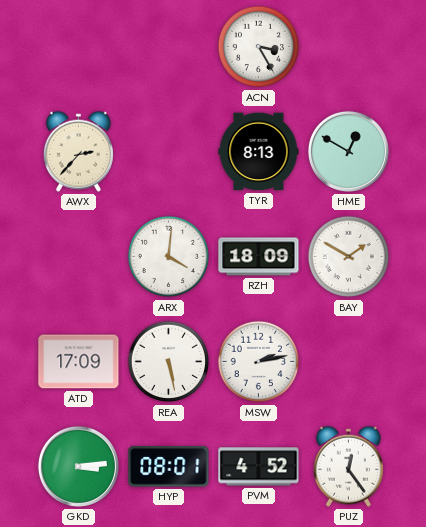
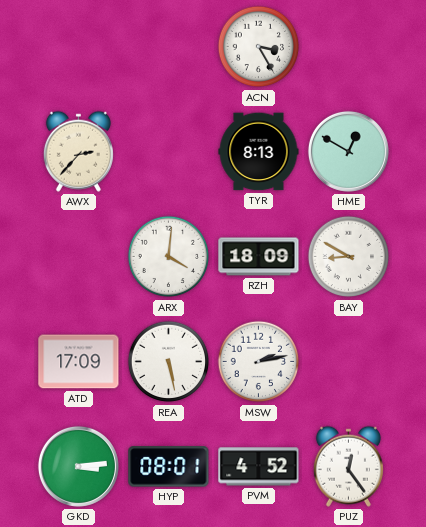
BAY: 1:50 -> 8:50 (349, 257)
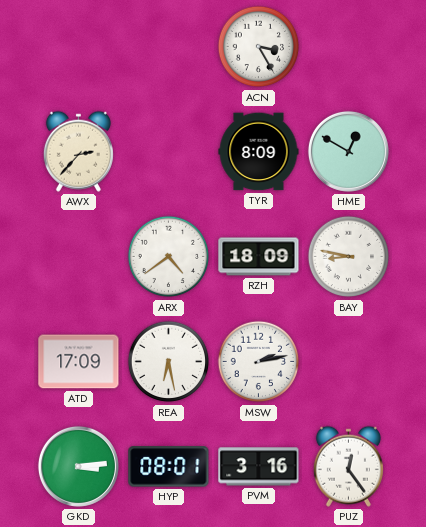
TYR: 8:13 -> 8:09 (259, 152)
ARX: 4:01 -> 4:39 (169, 257)
BAY: 8:50 -> 8:47 (349, 257)
REA: 5:28 -> 6:28 (169, 362)
PVM: 4:52 -> 3:16 (259, 467)
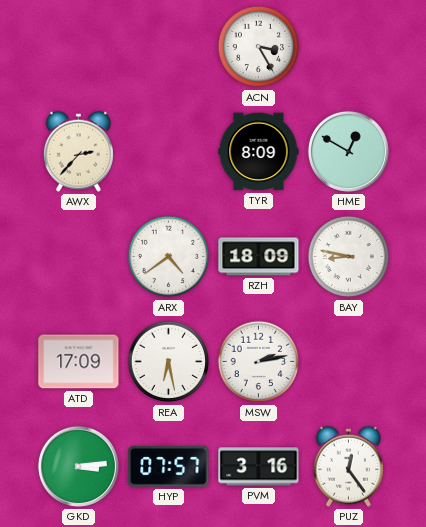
HYP: 08:01 -> 07:57 (169, 467)
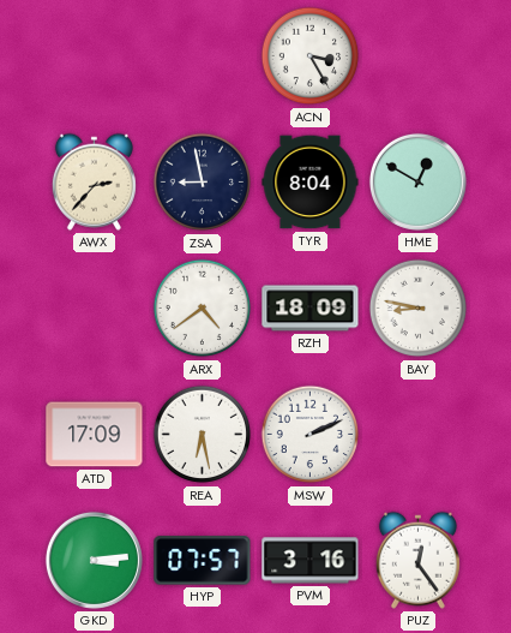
ZSA: none -> 8:58 (203, 183)
TYR: 8:09 -> 8:04 (311, 183)
MSW: 2:13 -> 2:11 (311, 435)
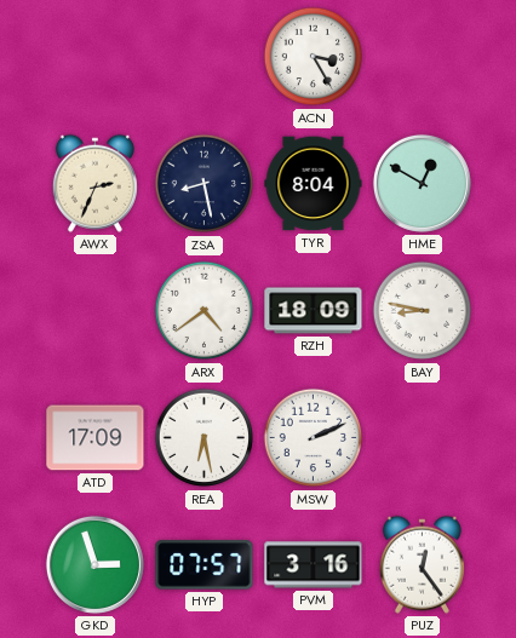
AWX: 2:37 -> 2:34 (94, 183)
ZSA: 8:58 -> 8:28 (205, 184)
GKD: 3:14 -> 2:57 (94, 564)
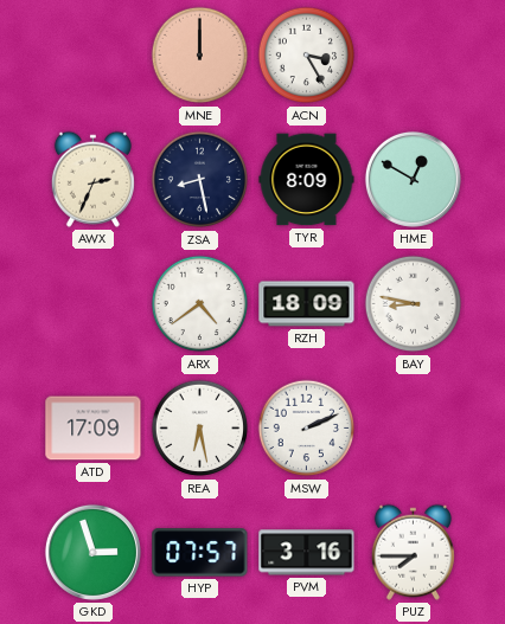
MNE: none -> 12:00 (200, 56)
TYR: 8:04 -> 8:09 (307, 180)
PUZ: 12:24 -> 7:45 (413, 552)
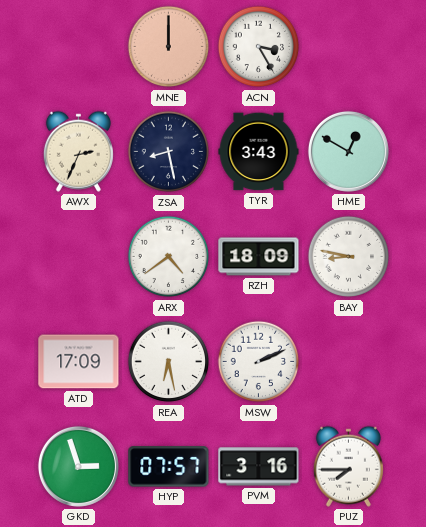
TYR: 8:09 -> 3:43 (259, 152)
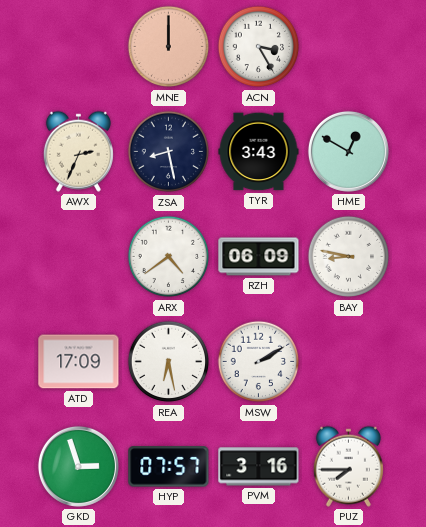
RZH: 18:09 -> 06:09 (259, 257)
MSW: 2:11 -> 2:10 (259, 362)
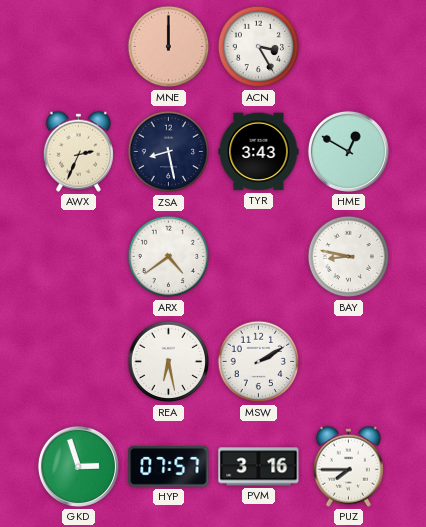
RZH: 06:09 -> none (259, 257)
ATD: 17:09 -> none (79, 362)
